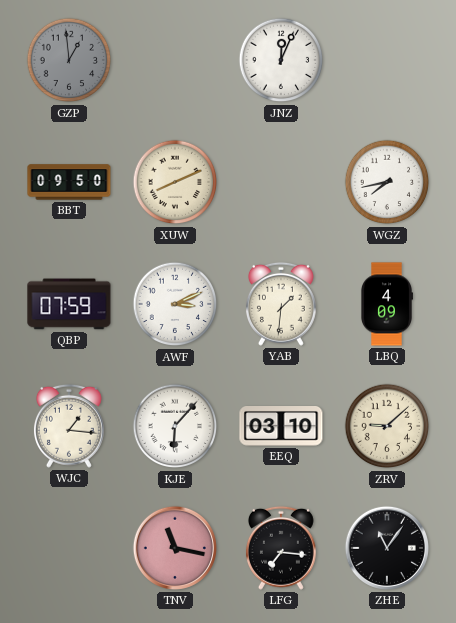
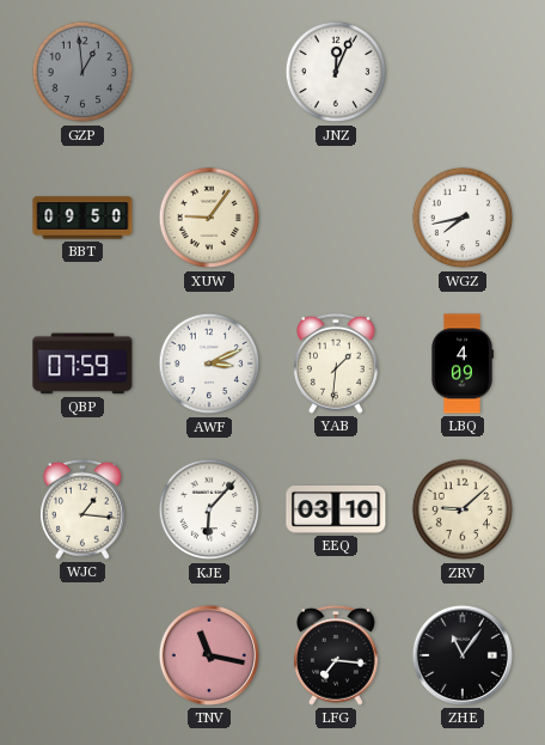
XUW: 8:11 -> 9:06 (209, 218)
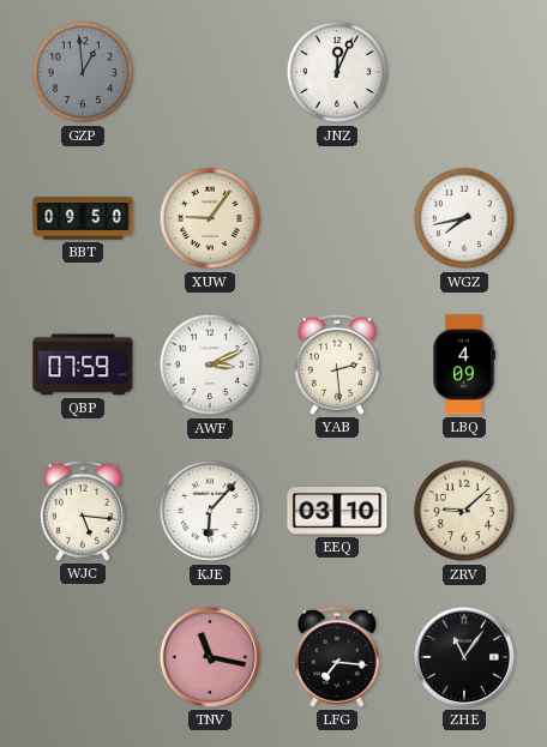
YAB: 1:31 -> 2:29 (337, 365)
WJC: 1:16 -> 5:16 (83, 511)
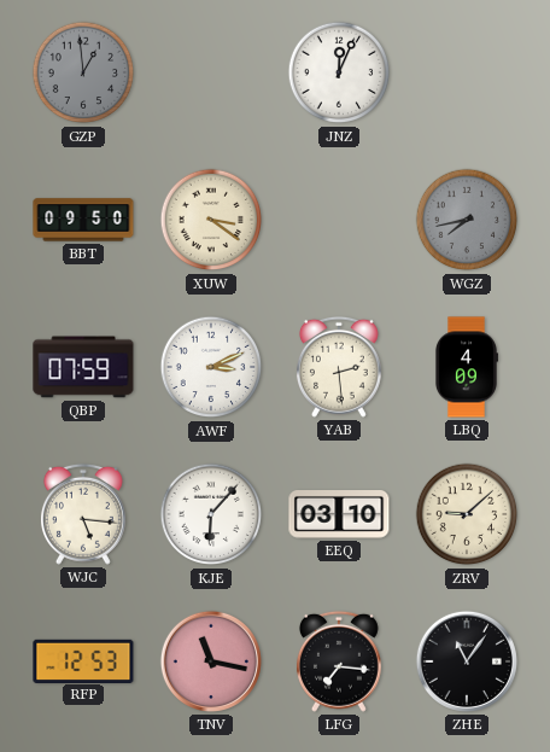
XUW: 9:06 -> 3:21 (211, 220)
WGZ dial: white -> grey (467, 220)
RFP: none -> 12:53 (83, 660)
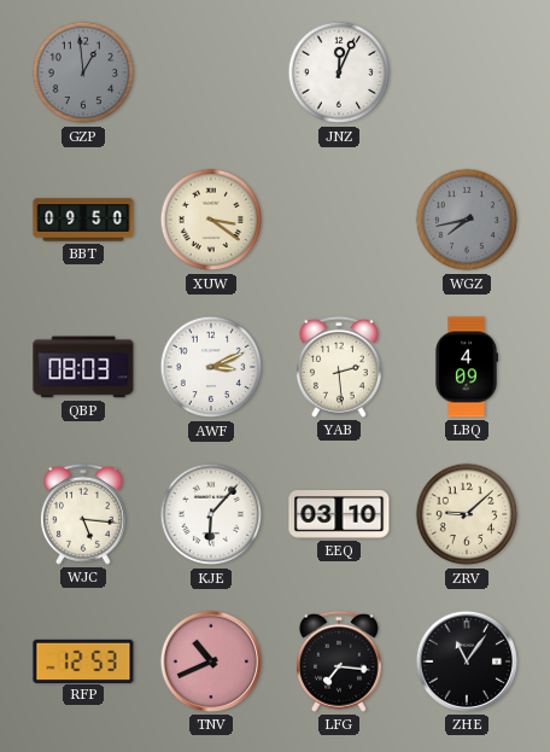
QBP: 07:59 -> 08:03 (83, 367)
TNV: 11:17 -> 10:41 (211, 661)
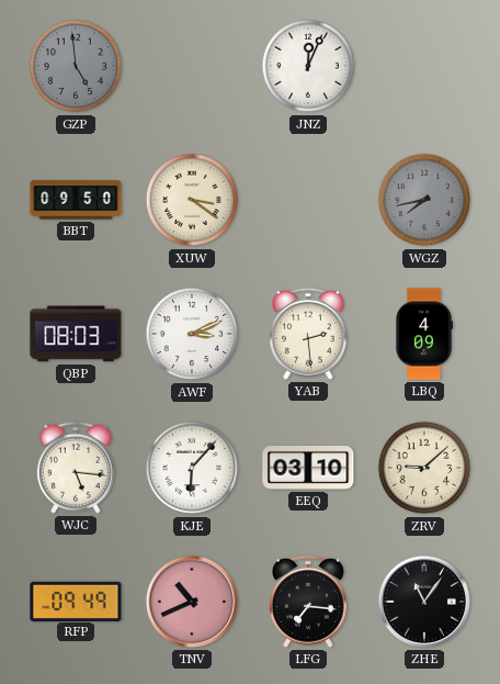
GZP: 12:59 -> 4:59 (76, 66)
RFP: 12:53 -> 09:49 (76, 601)
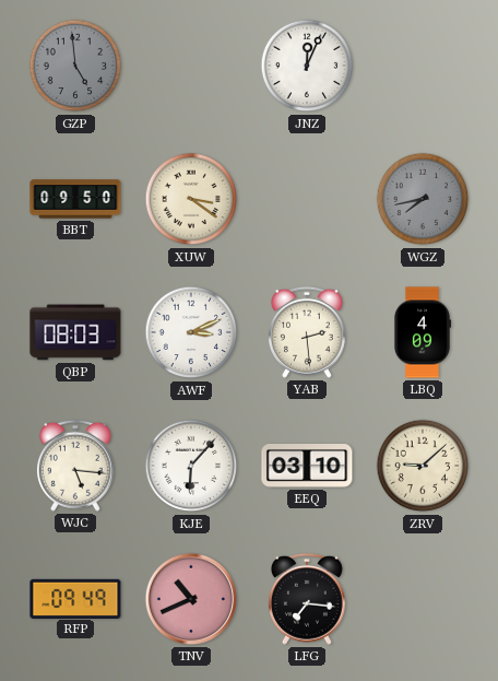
ZHE: 11:06 -> none (424, 602)
